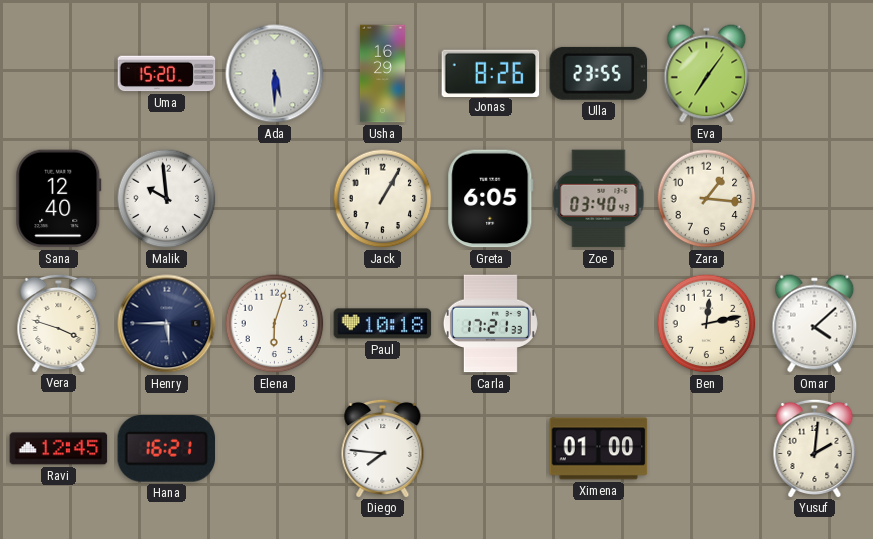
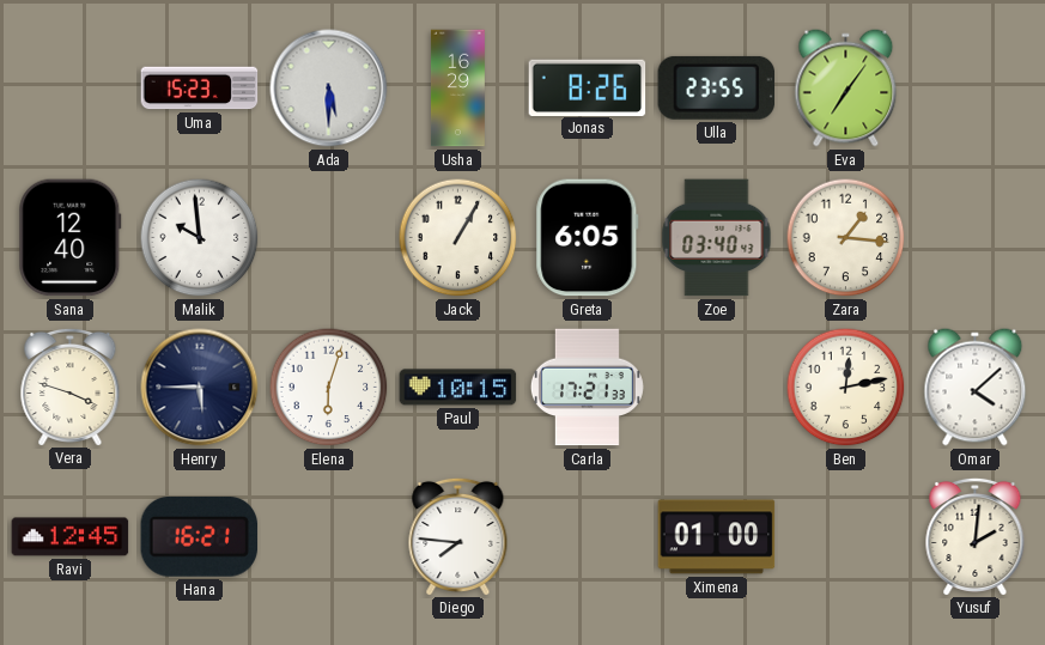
Uma: 15:20 -> 15:23 (200, 89)
Paul: 10:18 -> 10:15 (458, 388)
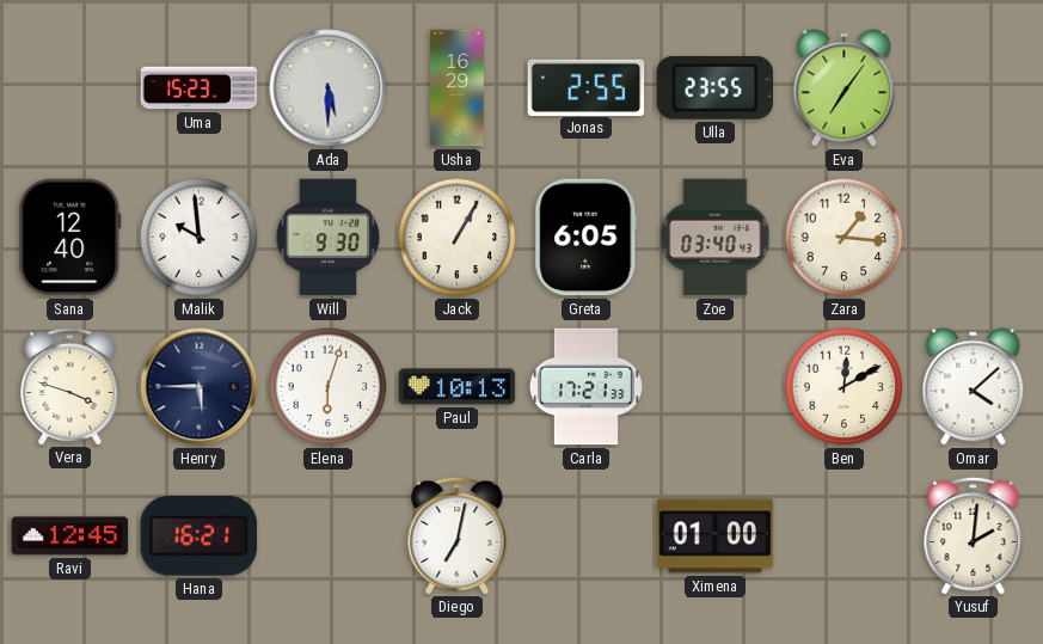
Jonas: 8:26 -> 2:55 (587, 87)
Will: none -> 9:30 (329, 238)
Paul: 10:15 -> 10:13 (458, 387)
Ben: 12:13 -> 12:10 (845, 387)
Diego: 7:46 -> 7:02 (458, 535)
